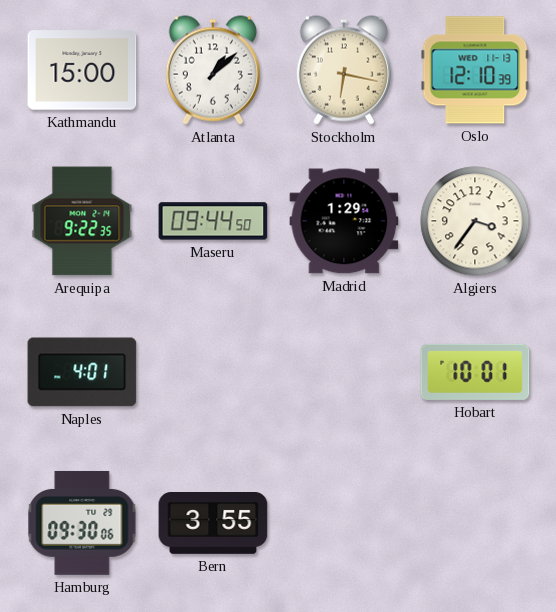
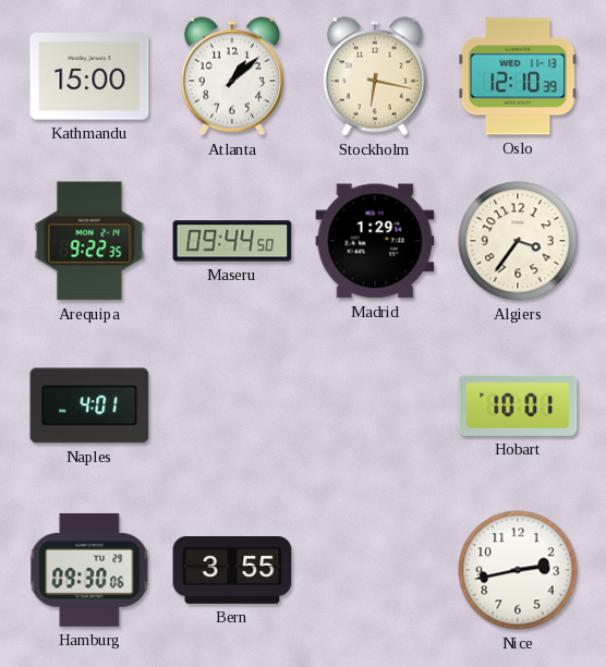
Nice: none -> 2:43 (518, 570)
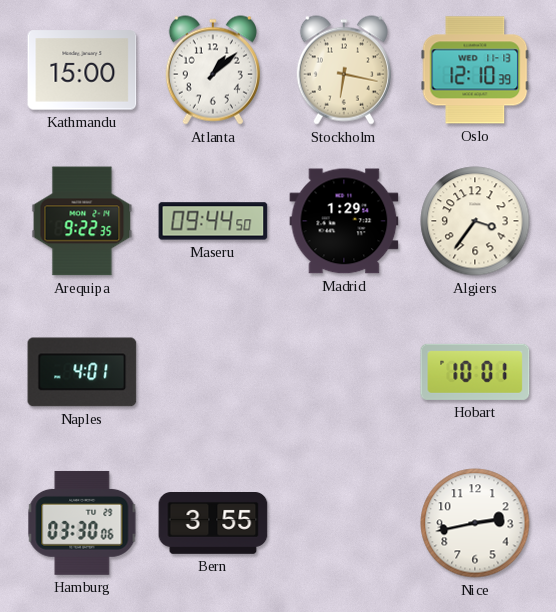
Hamburg: 09:30 -> 03:30 (82, 523)
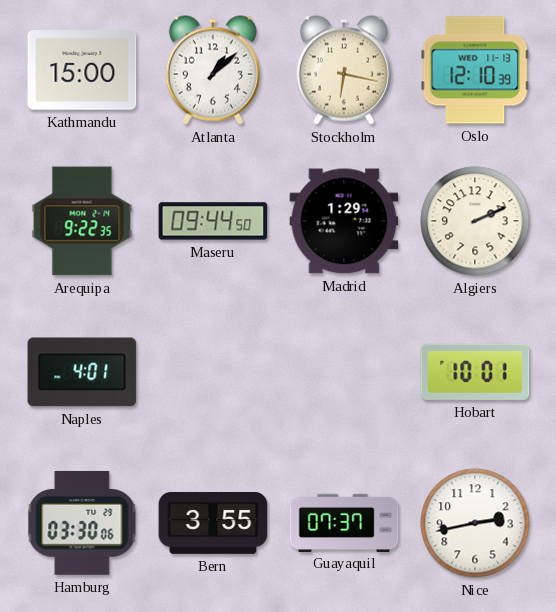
Algiers: 3:36 -> 2:11 (475, 221)
Guayaquil: none -> 07:37 (344, 522)
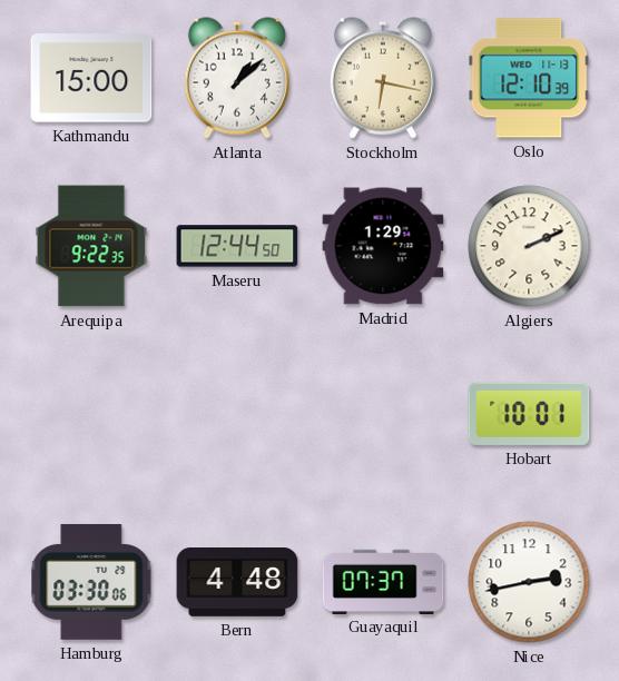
Maseru: 09:44 -> 12:44 (237, 246)
Naples: 4:01 -> none (82, 372)
Bern: 3:55 -> 4:48 (237, 583)
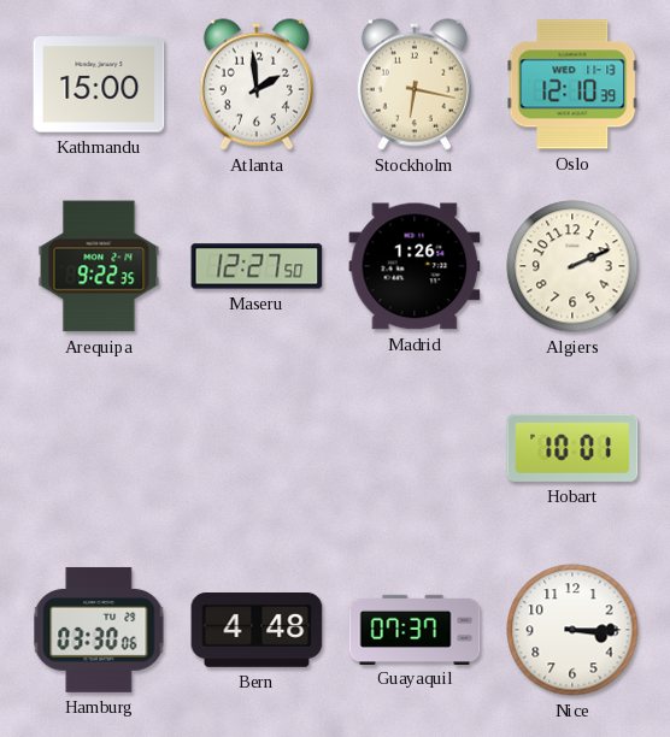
Atlanta: 1:08 -> 1:59 (257, 84)
Maseru: 12:44 -> 12:27 (257, 266)
Madrid: 1:29 -> 1:26 (415, 266)
Nice: 2:43 -> 3:15 (572, 630)
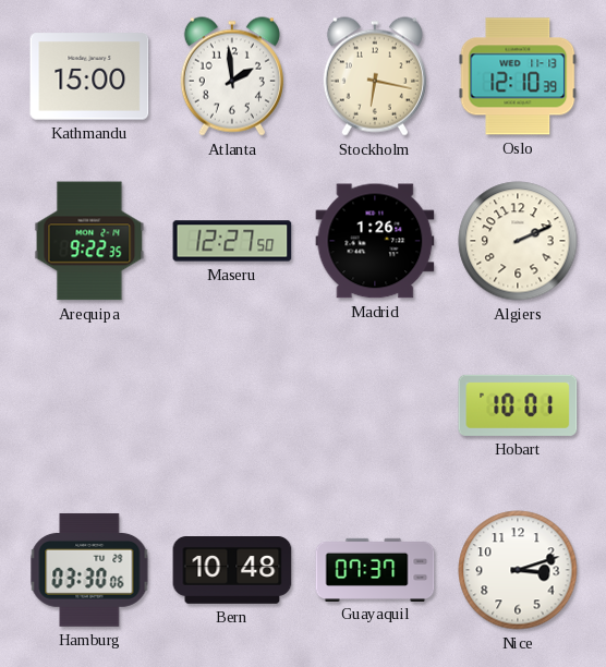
Bern: 4:48 -> 10:48 (232, 571)
Nice: 3:15 -> 3:12 (518, 570)
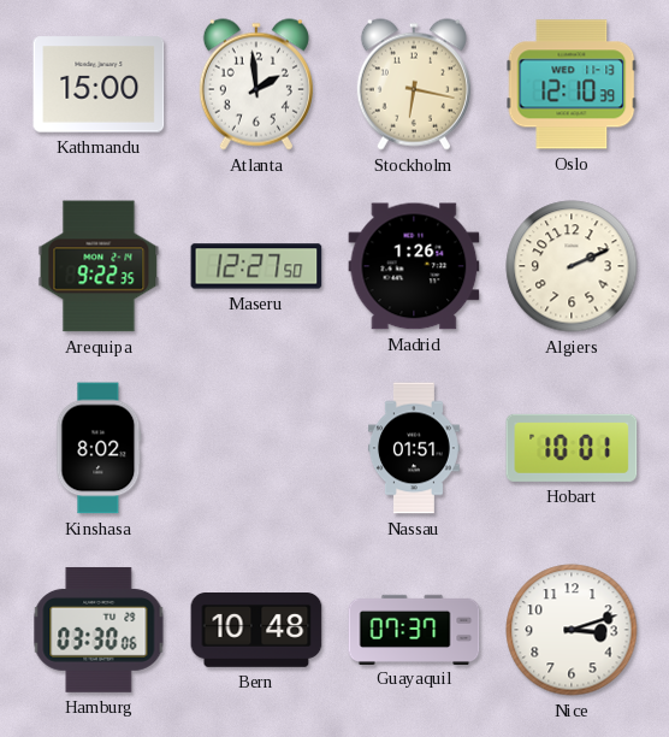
Kinshasa: none -> 8:02 (99, 448)
Nassau: none -> 01:51 (414, 448)
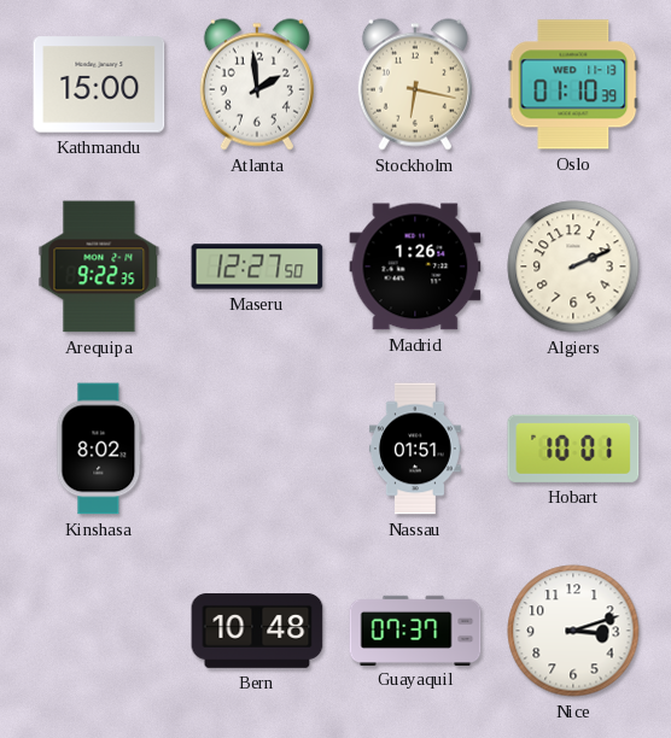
Oslo: 12:10 -> 01:10 (573, 84)
Hamburg: 03:30 -> none (99, 630)
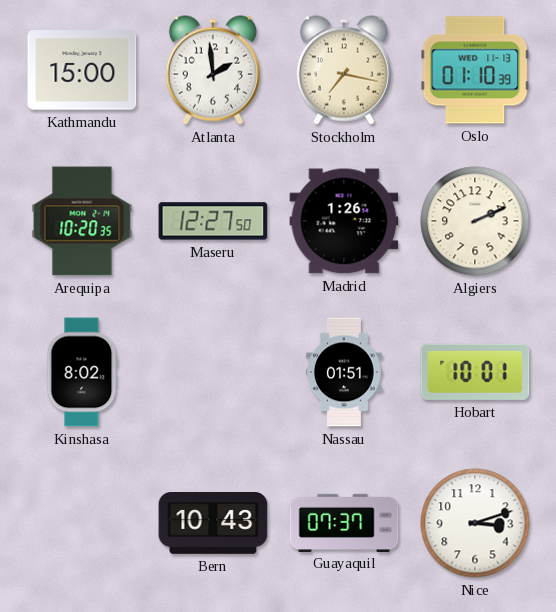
Stockholm: 6:17 -> 7:17 (344, 70)
Arequipa: 9:22 -> 10:20 (82, 221)
Bern: 10:48 -> 10:43 (213, 524)
